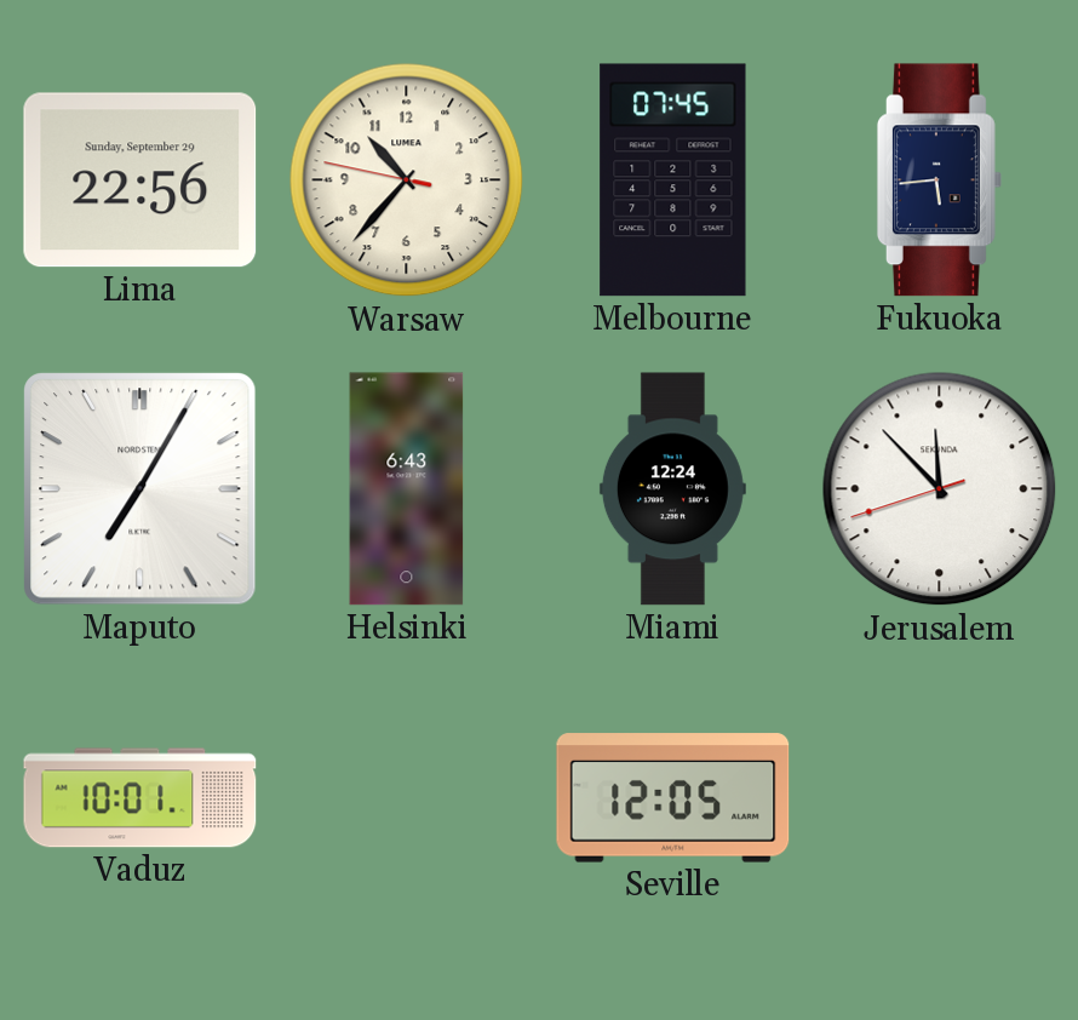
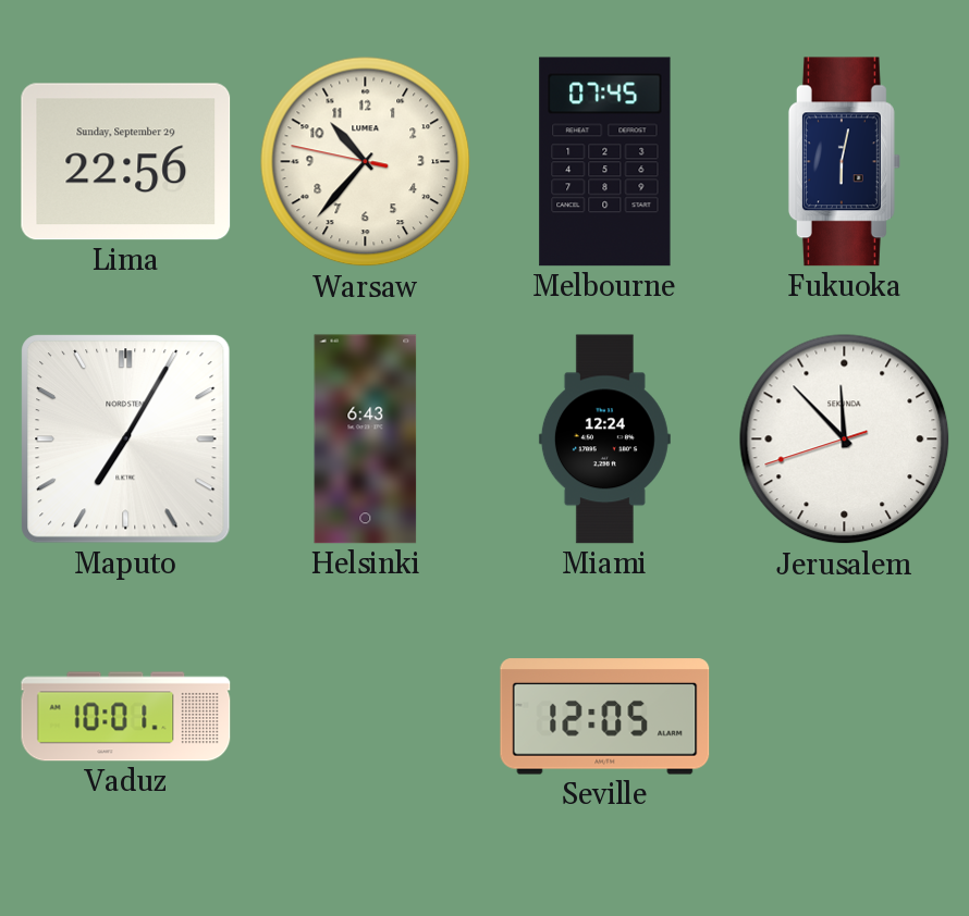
Fukuoka: 5:44 -> 6:02 (844, 162)
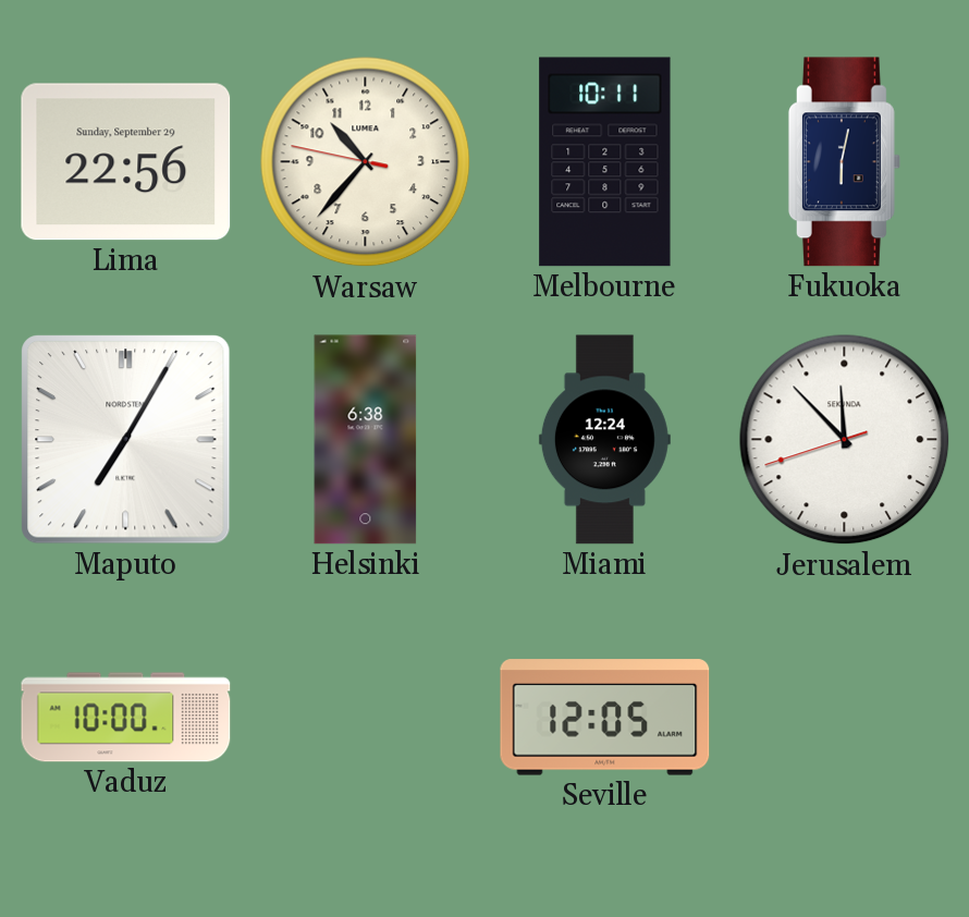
Melbourne: 07:45 -> 10:11 (605, 162)
Helsinki: 6:43 -> 6:38 (366, 440)
Vaduz: 10:01 -> 10:00 (126, 718)
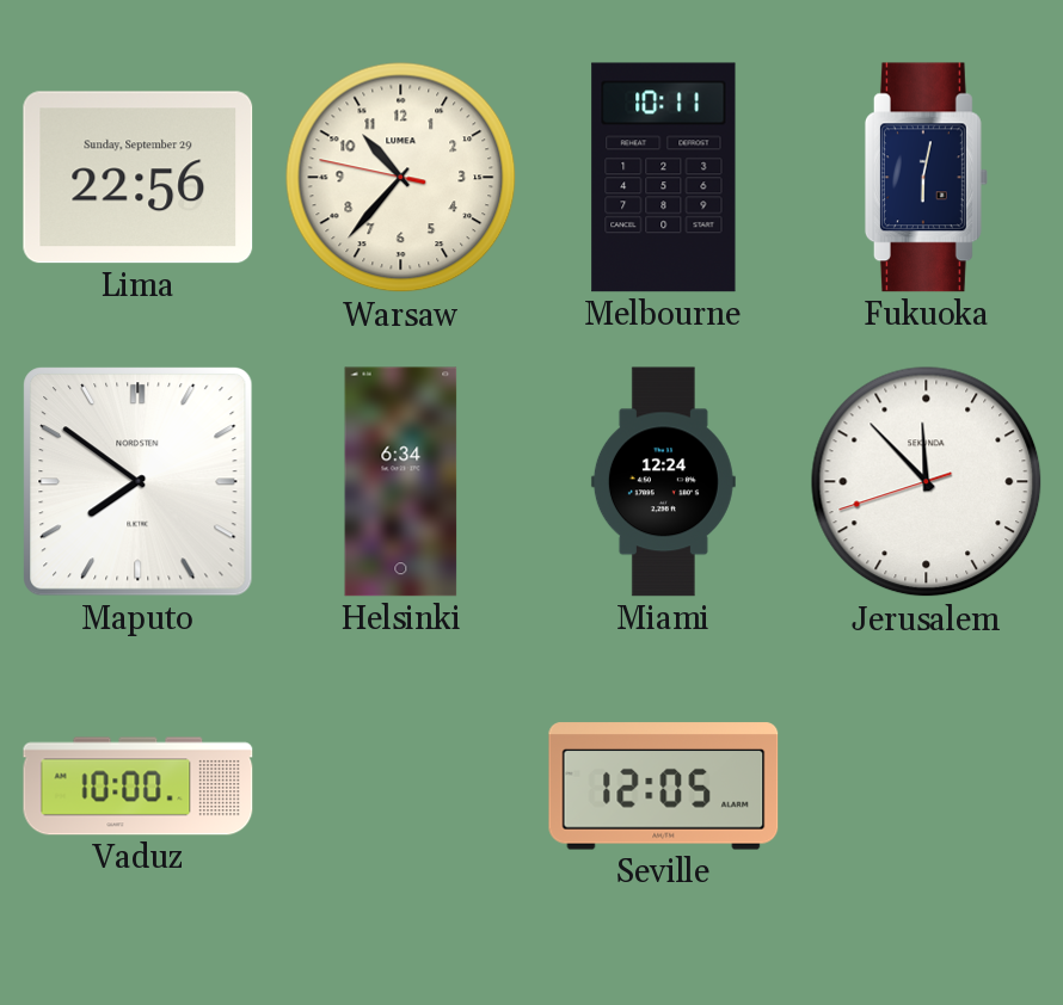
Maputo: 7:05 -> 7:51 (139, 482)
Helsinki: 6:38 -> 6:34 (401, 482)
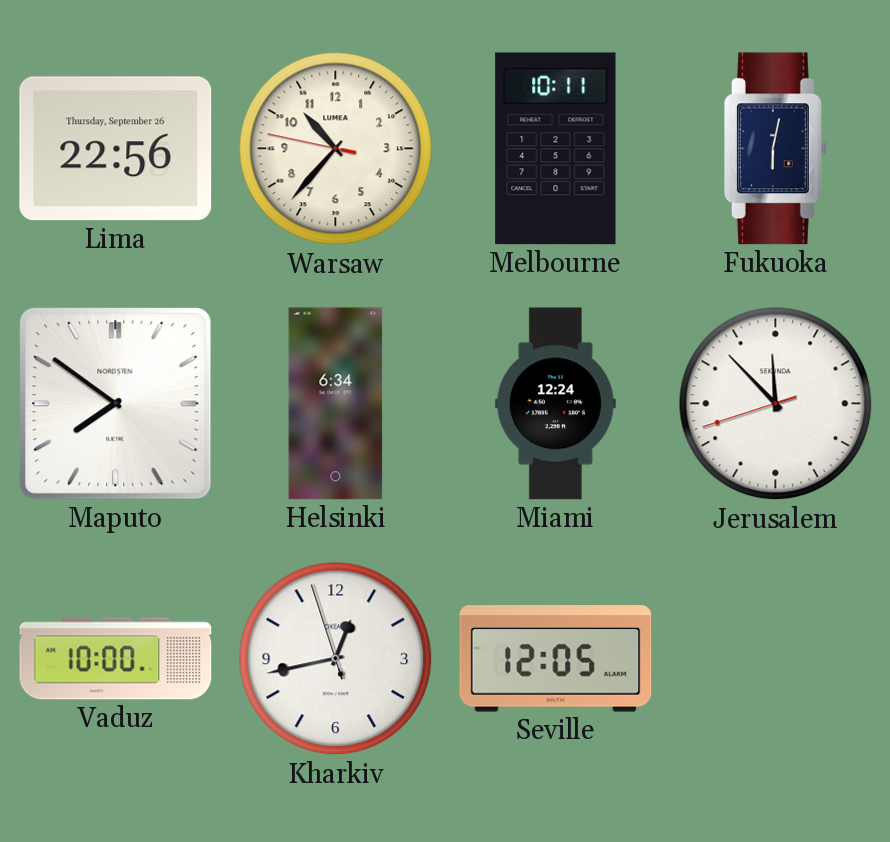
Lima date: Sunday, September 29 -> Thursday, September 26 (116, 149)
Kharkiv: none -> 12:42 (336, 659)
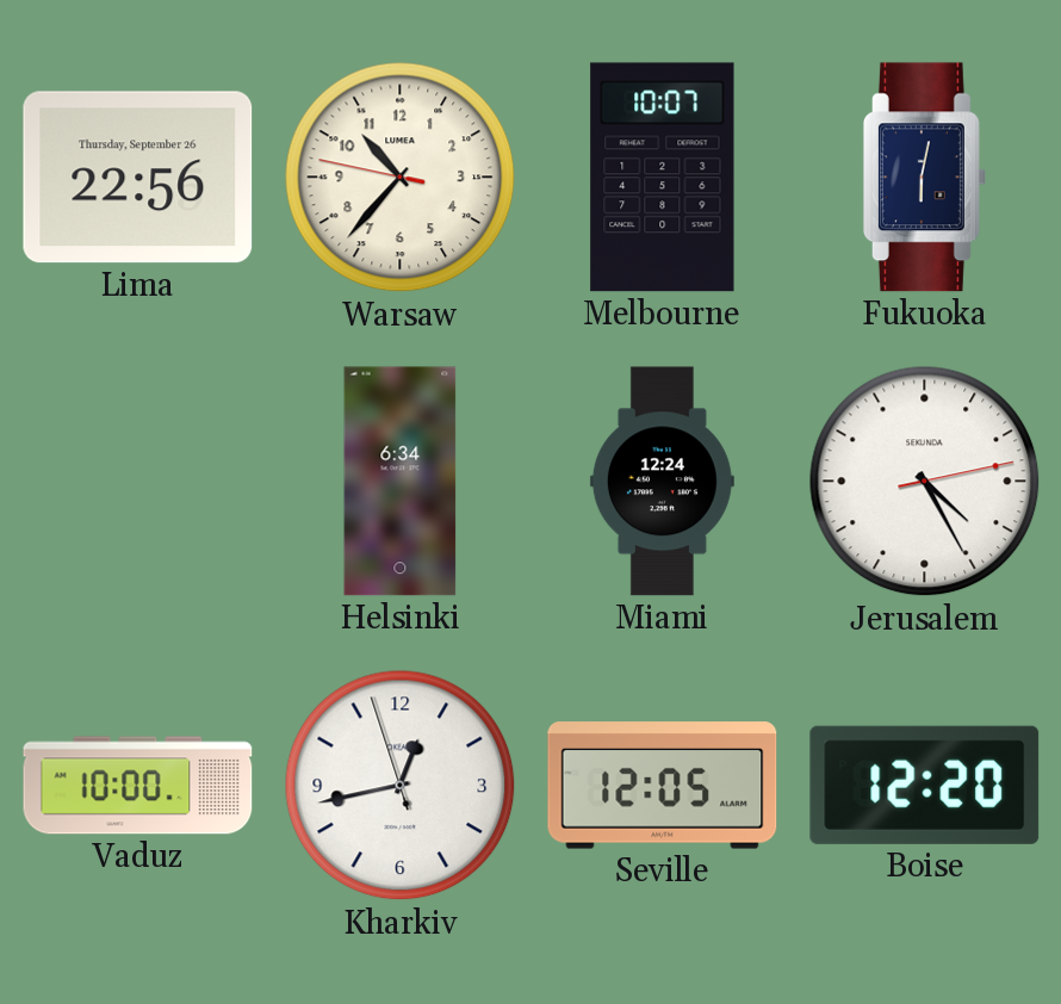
Melbourne: 10:11 -> 10:07 (663, 178)
Maputo: 7:51 -> none (116, 404)
Jerusalem: 11:52 -> 4:25 (925, 482)
Boise: none -> 12:20 (925, 785)
